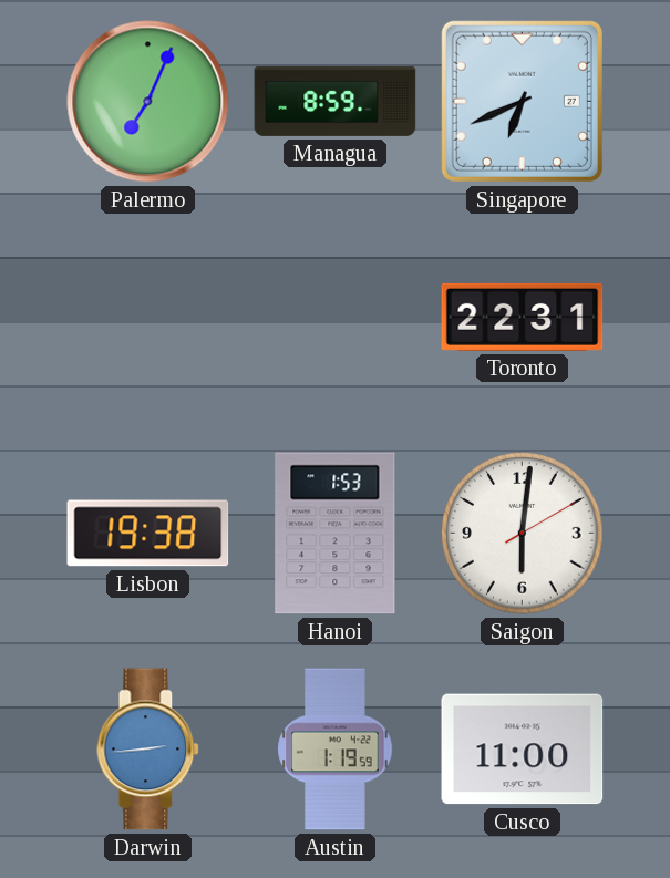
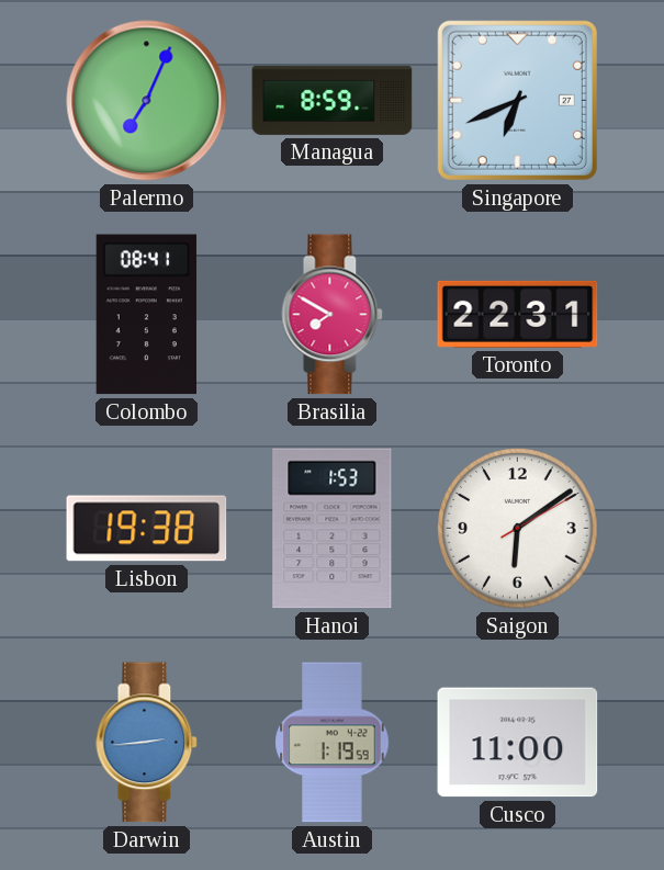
Colombo: none -> 08:41 (146, 315)
Brasilia: none -> 7:50 (333, 315)
Saigon: 6:01 -> 6:09 (518, 529)
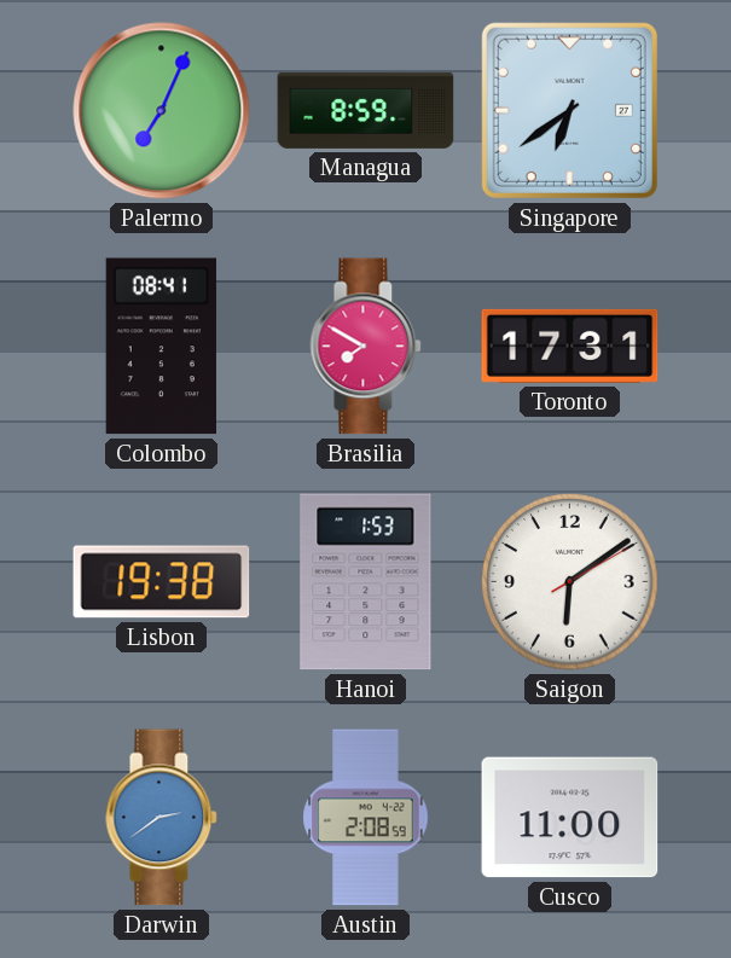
Singapore: 6:41 -> 6:39 (569, 110)
Toronto: 22:31 -> 17:31 (570, 346)
Darwin: 2:44 -> 2:39 (162, 818)
Austin: 1:19 -> 2:08 (366, 818)
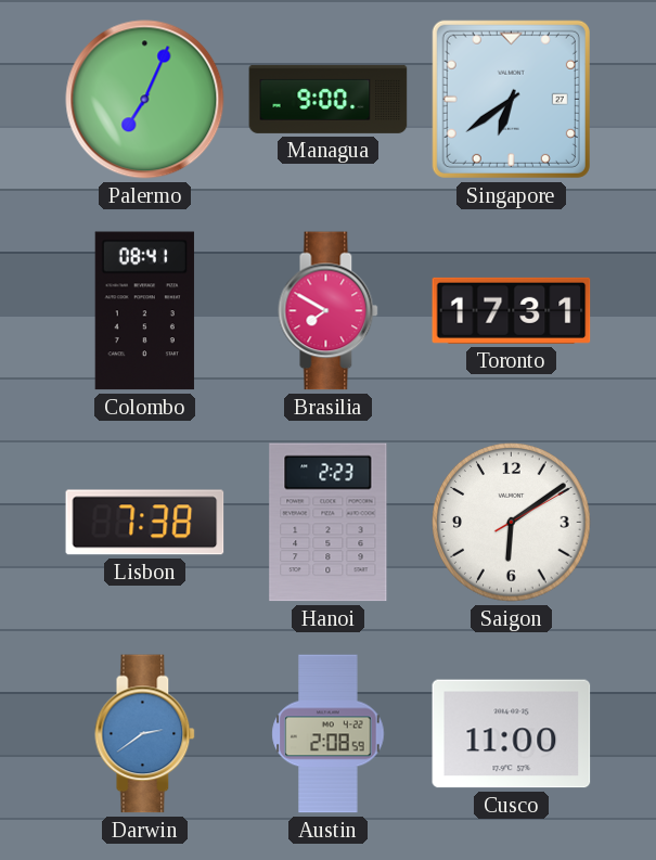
Managua: 8:59 -> 9:00 (329, 99)
Lisbon: 19:38 -> 7:38 (145, 523)
Hanoi: 1:53 -> 2:23 (329, 523)
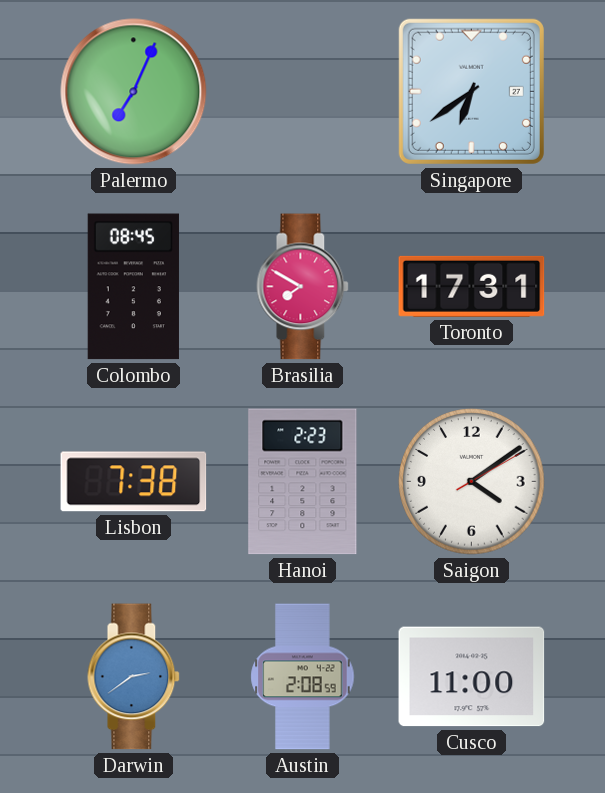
Managua: 9:00 -> none (329, 99)
Colombo: 08:41 -> 08:45 (133, 287)
Saigon: 6:09 -> 4:09 (472, 482)
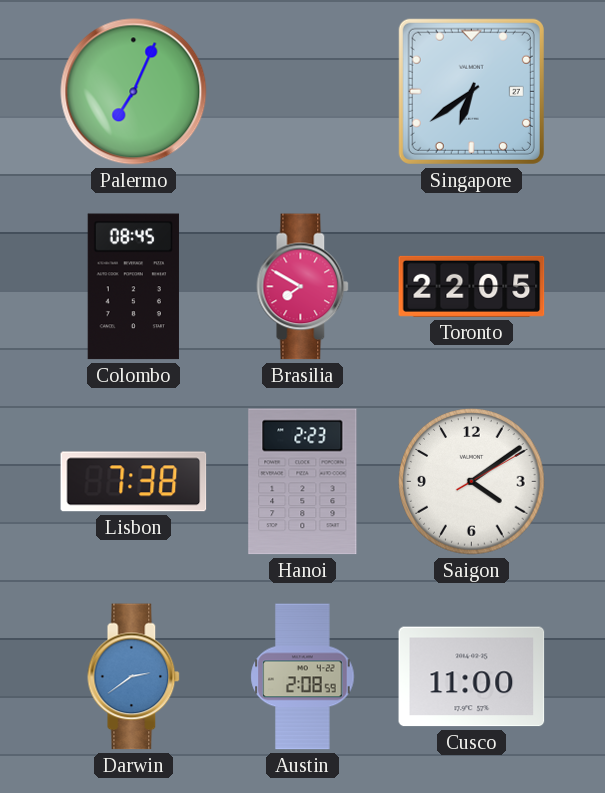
Toronto: 17:31 -> 22:05 (472, 286)
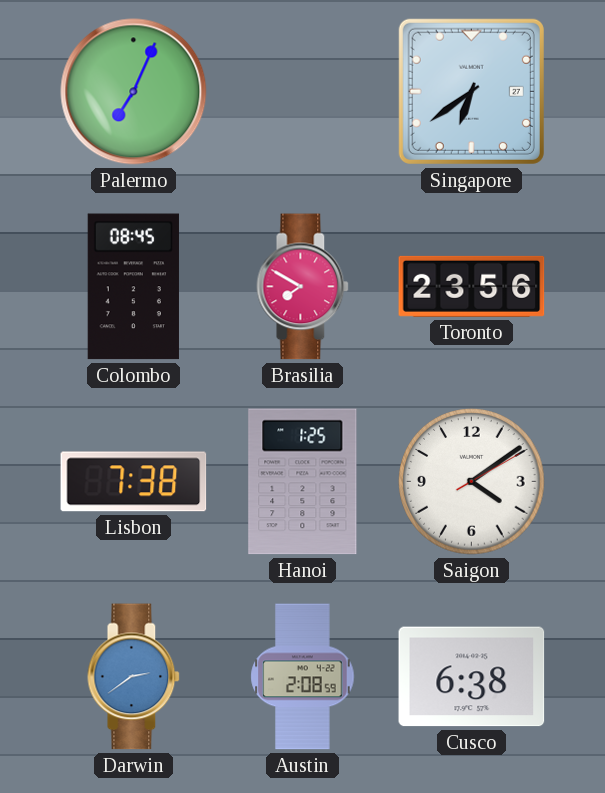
Toronto: 22:05 -> 23:56 (472, 286)
Hanoi: 2:23 -> 1:25 (303, 482)
Cusco: 11:00 -> 6:38 (472, 677)
